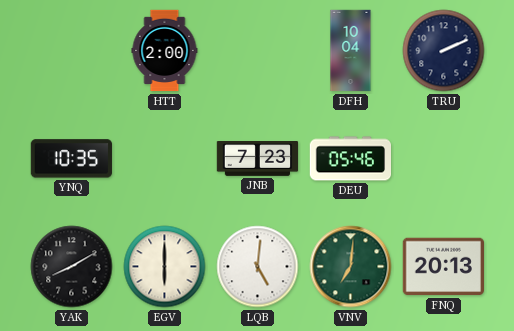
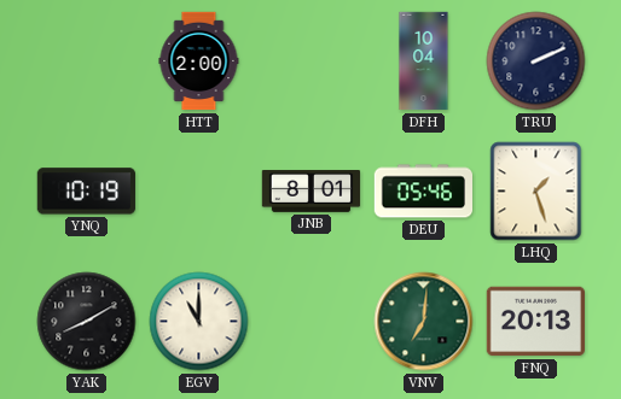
YNQ: 10:35 -> 10:19 (86, 192)
JNB: 7:23 -> 8:01 (312, 192)
LHQ: none -> 1:27 (536, 192)
EGV: 6:00 -> 11:00 (199, 322)
LQB: 5:01 -> none (258, 267)
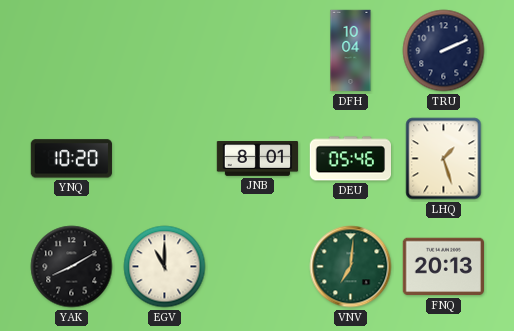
HTT: 2:00 -> none (199, 61)
YNQ: 10:19 -> 10:20 (71, 159)
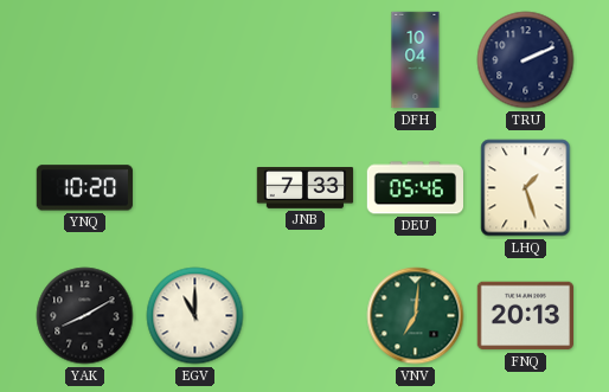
JNB: 8:01 -> 7:33 (306, 188)
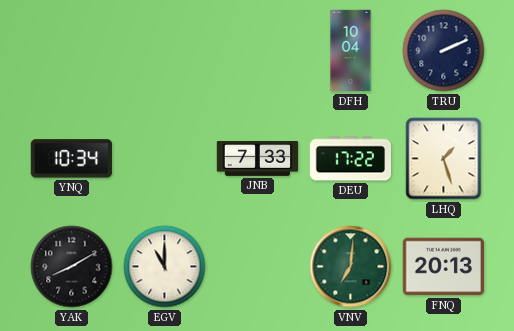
YNQ: 10:20 -> 10:34 (71, 159)
DEU: 05:46 -> 17:22 (350, 159)
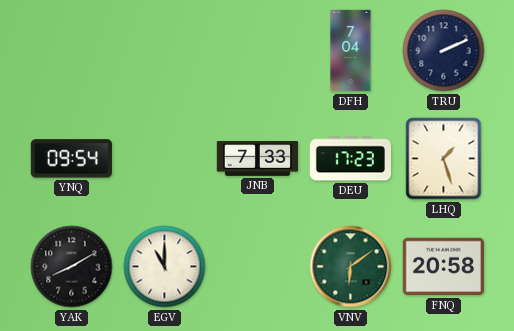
DFH: 10:04 -> 7:04 (351, 51)
YNQ: 10:34 -> 09:54 (71, 159)
DEU: 17:22 -> 17:23 (350, 159)
VNV: 7:01 -> 6:09 (351, 267)
FNQ: 20:13 -> 20:58 (443, 267)
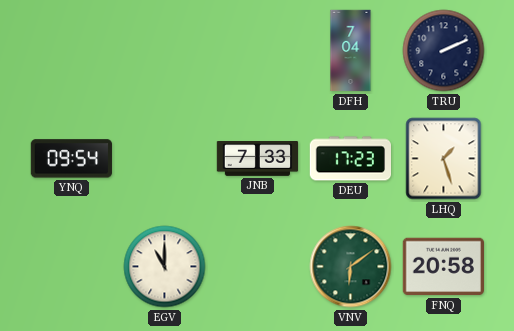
YAK: 8:10 -> none (72, 267)
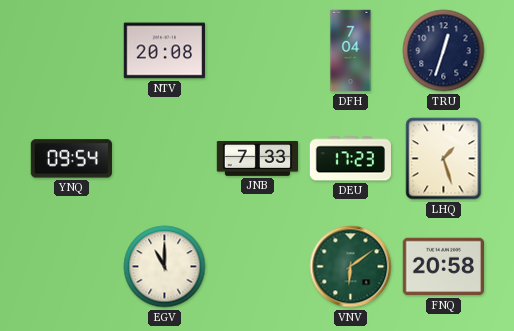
NTV: none -> 20:08 (164, 51)
TRU: 2:11 -> 12:33 (444, 51)
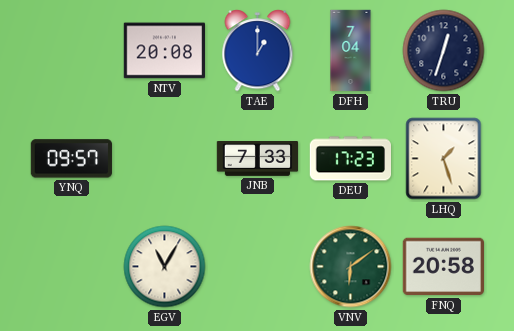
TAE: none -> 1:00 (258, 51)
YNQ: 09:54 -> 09:57 (71, 159)
EGV: 11:00 -> 11:05 (165, 267)
